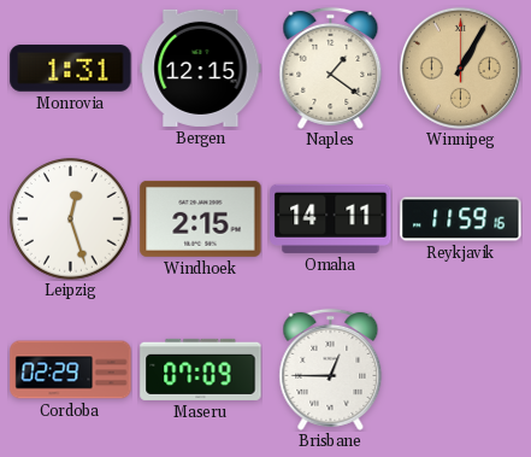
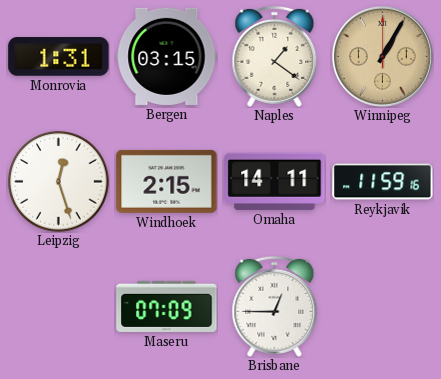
Bergen: 12:15 -> 03:15 (167, 56)
Cordoba: 02:29 -> none (71, 370)
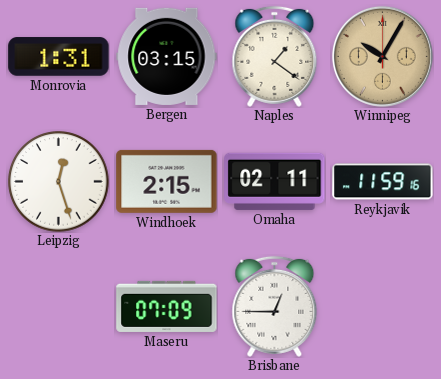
Winnipeg: 1:05 -> 10:05 (382, 56)
Omaha: 14:11 -> 02:11 (275, 181)
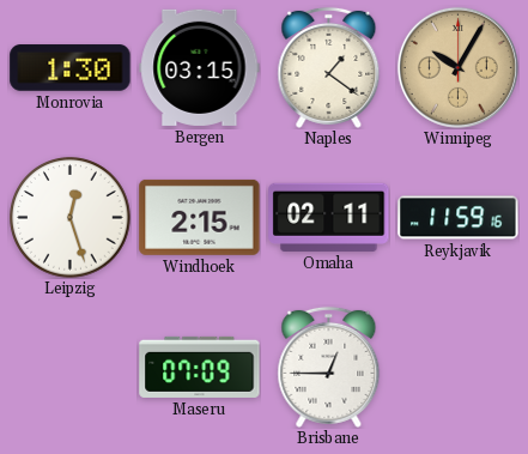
Monrovia: 1:31 -> 1:30 (71, 68)
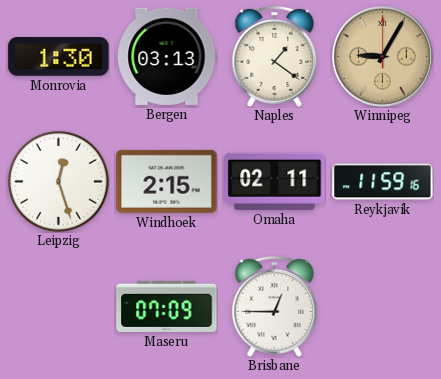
Bergen: 03:15 -> 03:13 (167, 56)
Winnipeg: 10:05 -> 9:05 (382, 56)
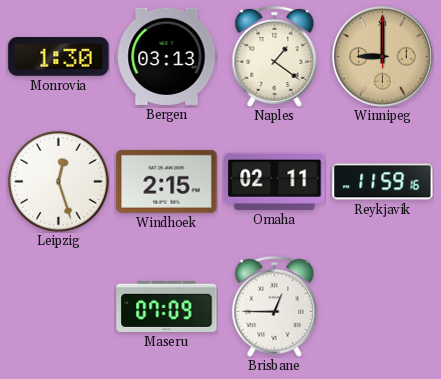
Winnipeg: 9:05 -> 9:00 (382, 56)
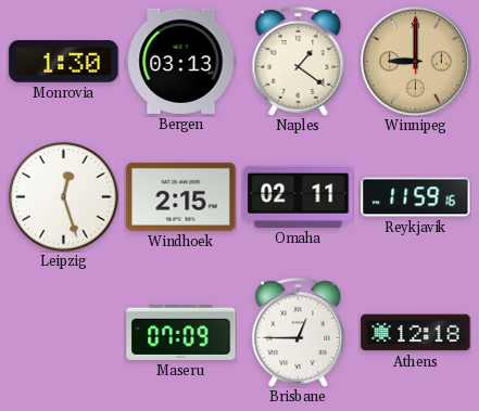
Athens: none -> 12:18 (416, 333)
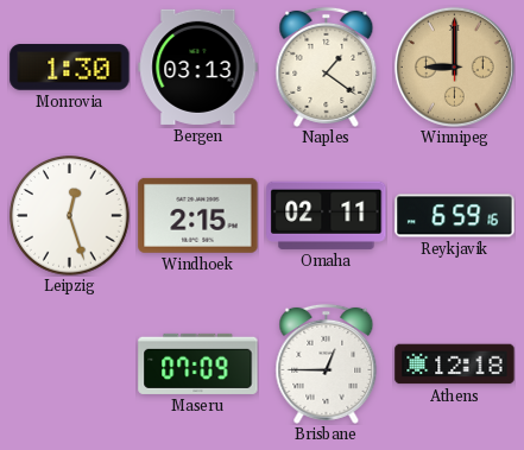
Reykjavik: 11:59 -> 6:59 (455, 216)
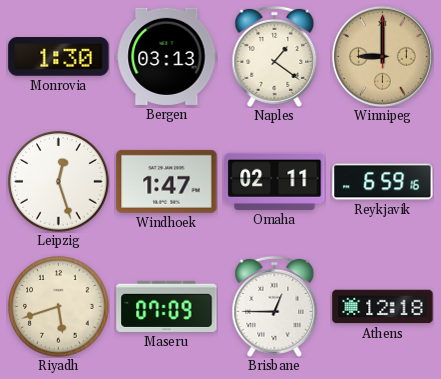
Windhoek: 2:15 -> 1:47 (167, 181)
Riyadh: none -> 5:42 (59, 307)
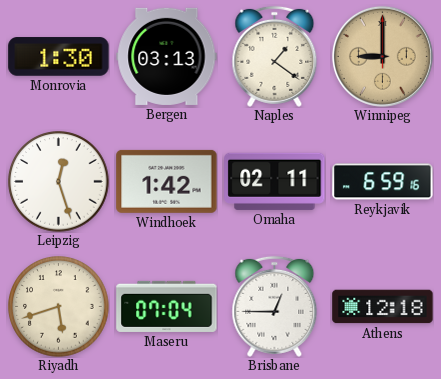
Windhoek: 1:47 -> 1:42 (167, 181)
Maseru: 07:09 -> 07:04 (167, 306)
